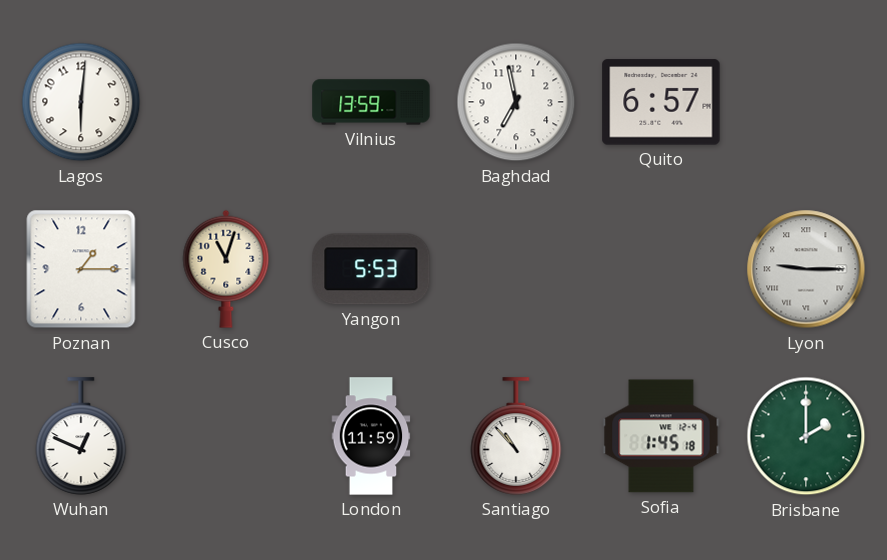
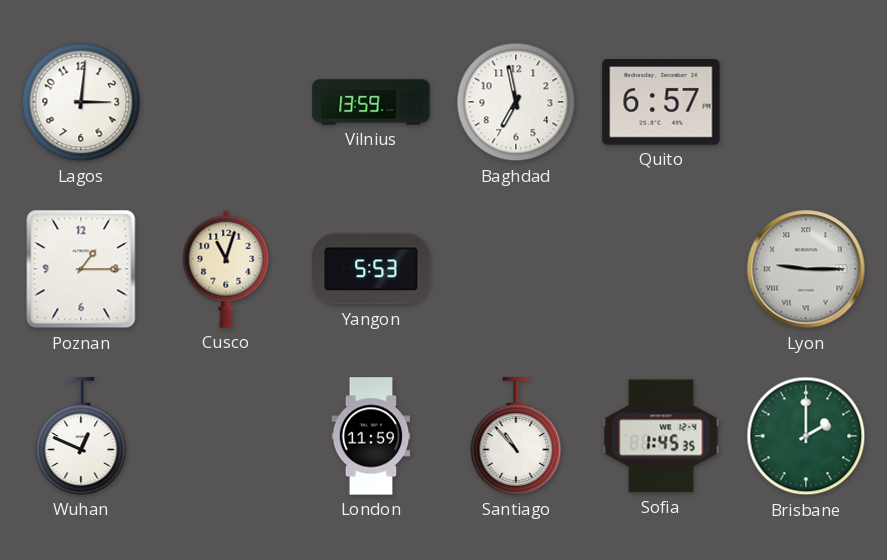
Lagos: 6:01 -> 3:01 (81, 102)
Sofia: 1:45:18 -> 1:45:35 (661, 436)
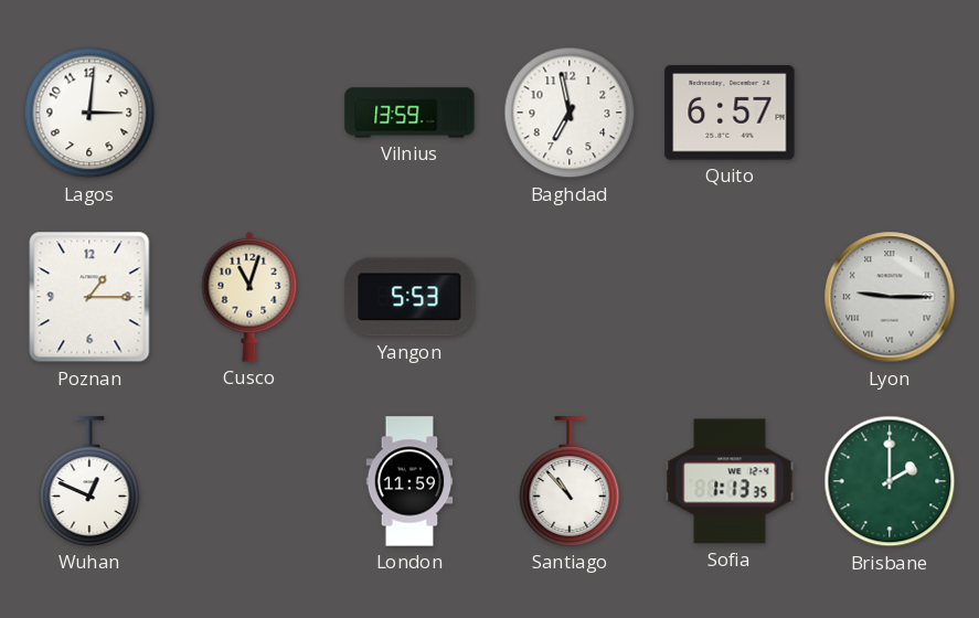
Sofia: 1:45 -> 1:13 (730, 481)
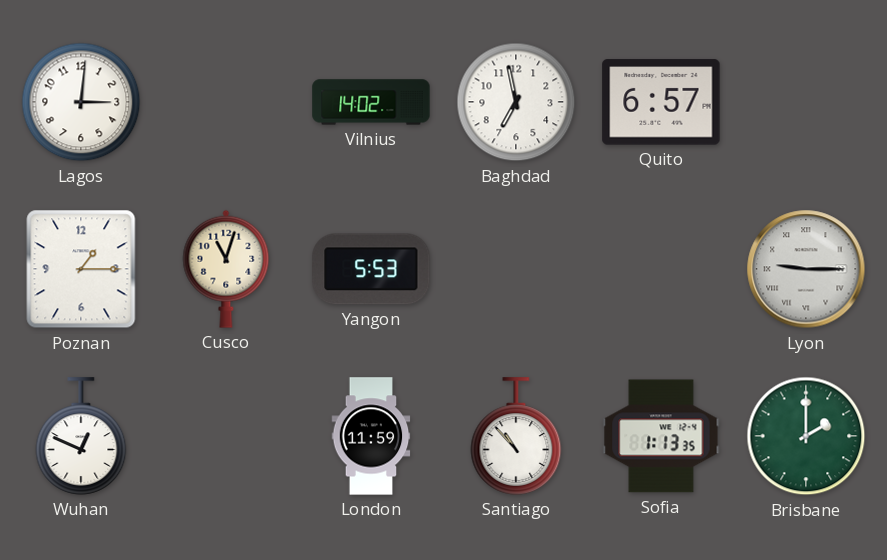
Vilnius: 13:59 -> 14:02 (371, 102)
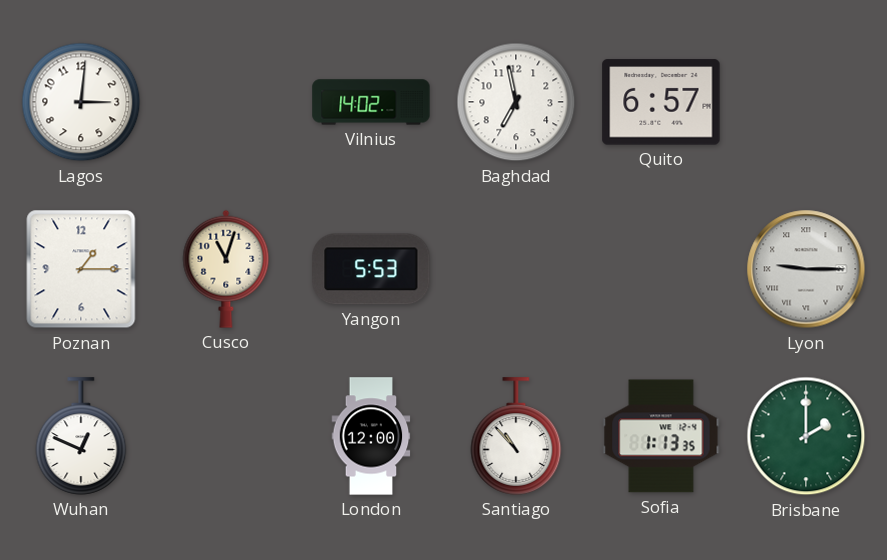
London: 11:59 -> 12:00 (371, 436)
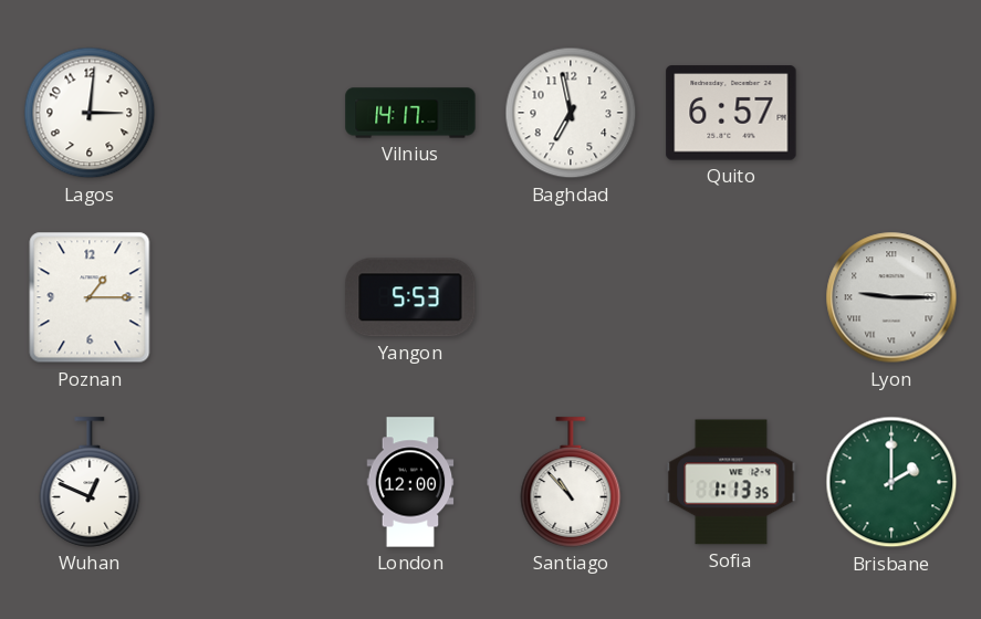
Vilnius: 14:02 -> 14:17 (410, 113)
Cusco: 11:03 -> none (226, 269)
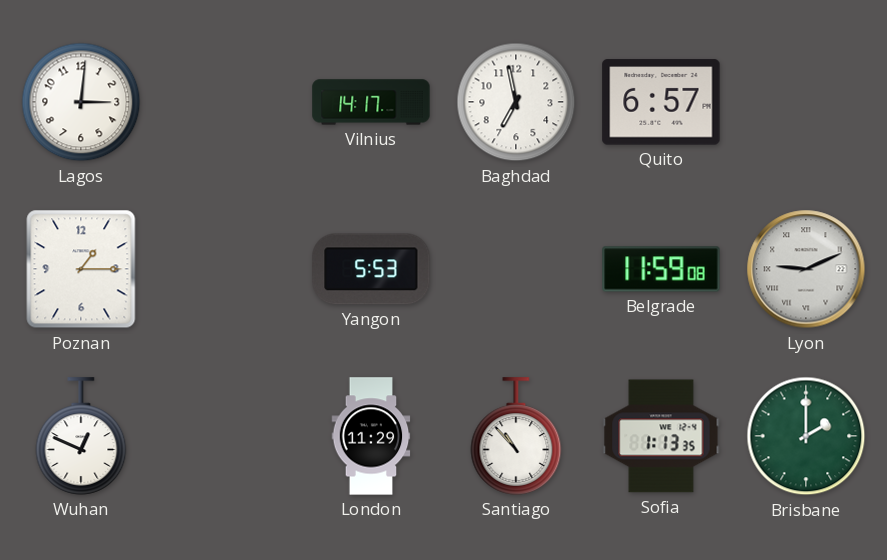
Belgrade: none -> 11:59 (661, 269)
Lyon: 9:15 -> 9:11 (806, 269)
London: 12:00 -> 11:29 (371, 436)
